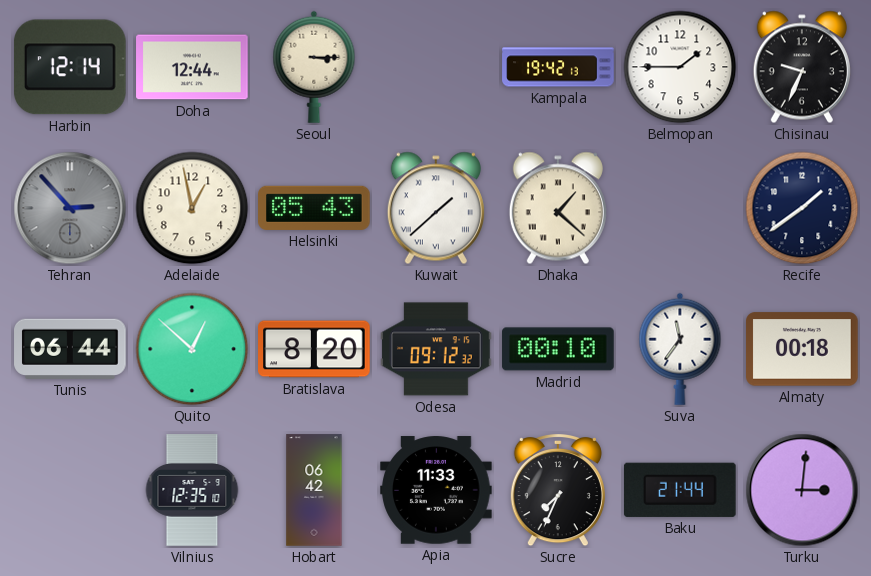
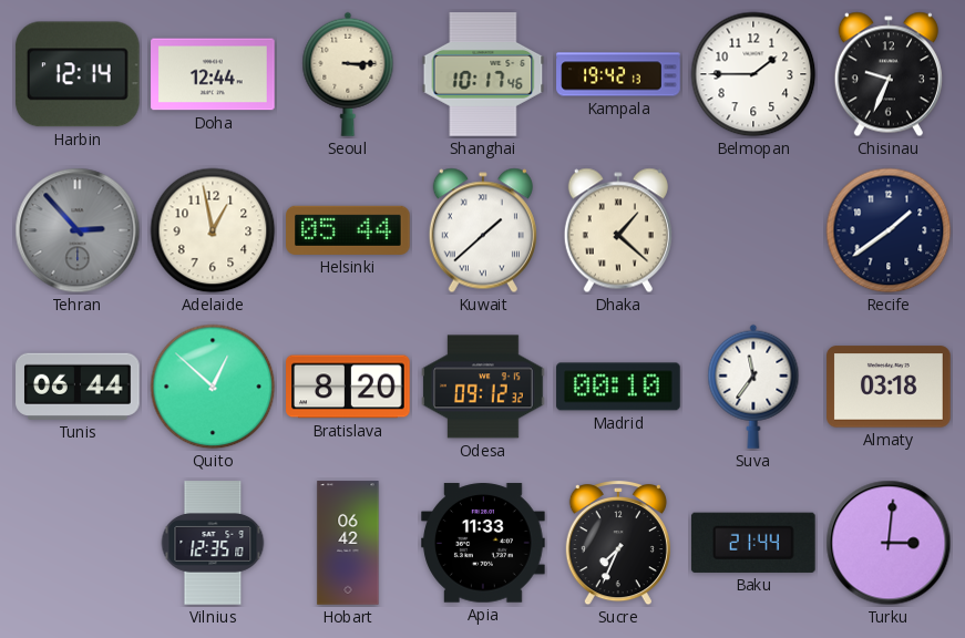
Shanghai: none -> 10:17 (483, 74)
Helsinki: 05:43 -> 05:44 (348, 230)
Almaty: 00:18 -> 03:18 (889, 387)
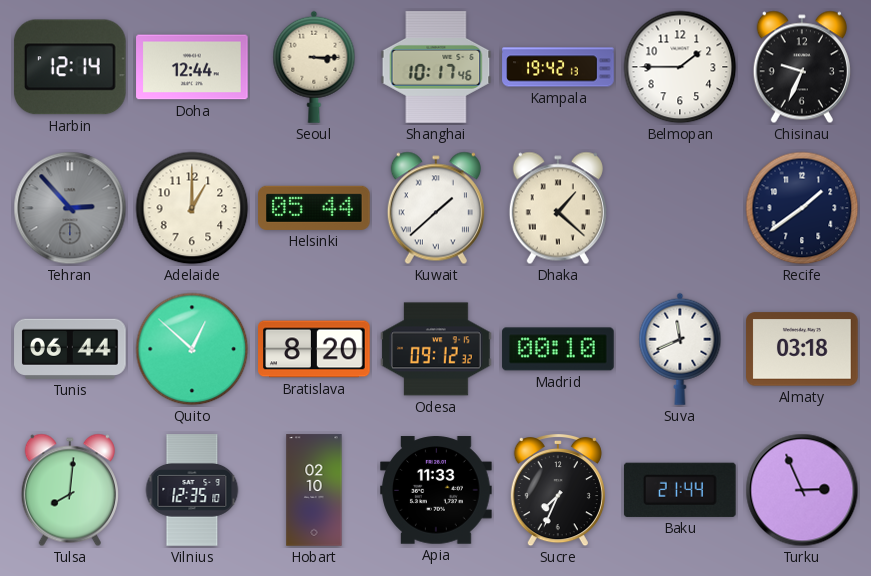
Adelaide: 12:58 -> 1:00 (192, 208)
Suva: 11:36 -> 11:41 (680, 349)
Tulsa: none -> 8:01 (70, 490)
Hobart: 06:42 -> 02:10 (314, 490)
Turku: 3:01 -> 2:56 (802, 490)
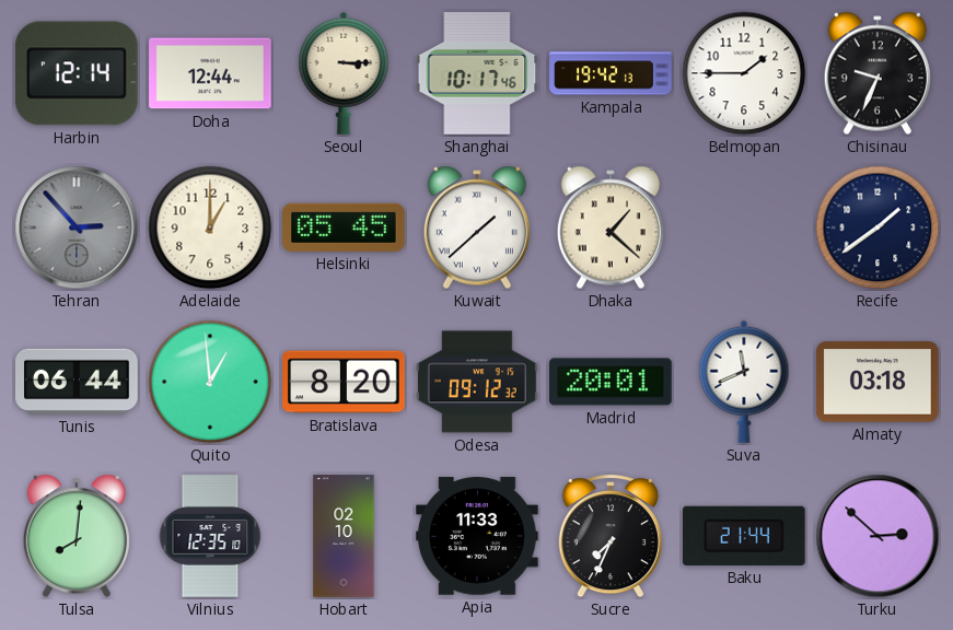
Helsinki: 05:44 -> 05:45 (344, 227)
Quito: 12:52 -> 12:59 (210, 382)
Madrid: 00:10 -> 20:01 (611, 382)
Turku: 2:56 -> 2:52 (878, 536)
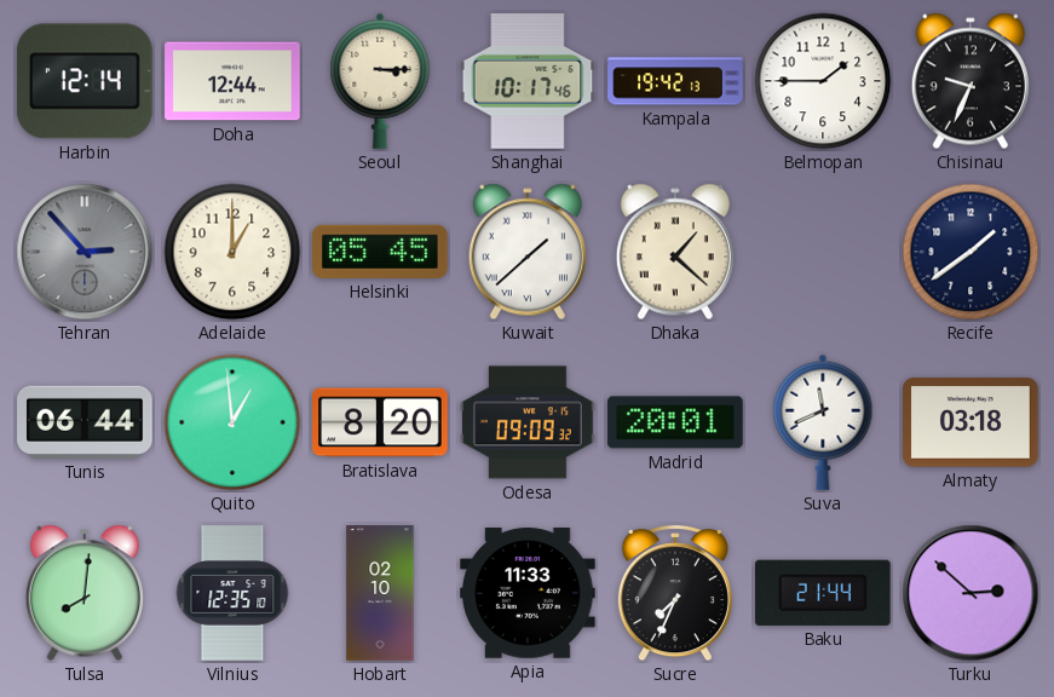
Odesa: 09:12 -> 09:09 (528, 422)
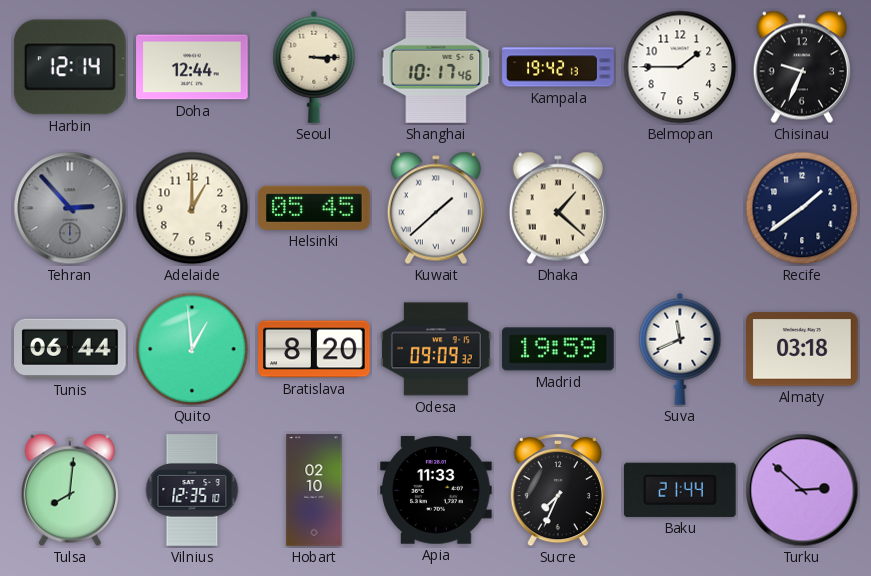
Madrid: 20:01 -> 19:59 (558, 349)
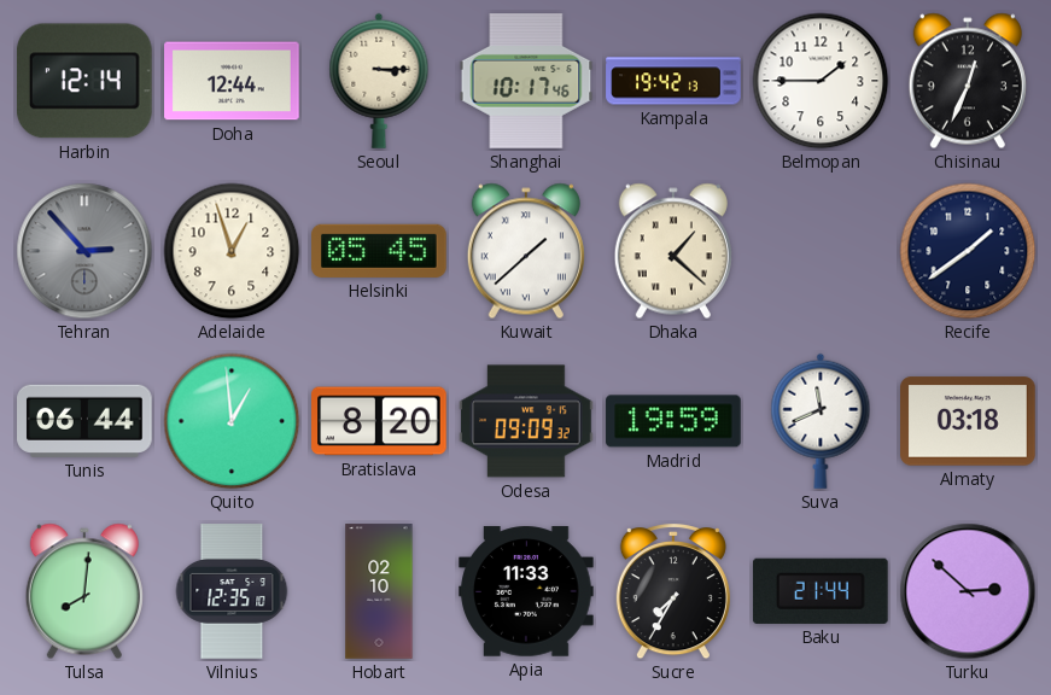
Chisinau: 9:34 -> 12:34 (968, 81)
Adelaide: 1:00 -> 12:57 (232, 251)
Sucre: 7:34 -> 7:35 (673, 591)
